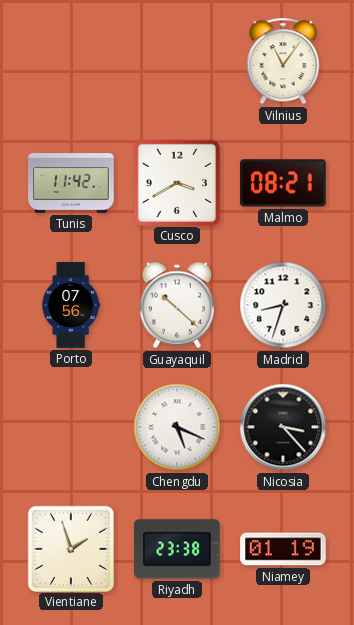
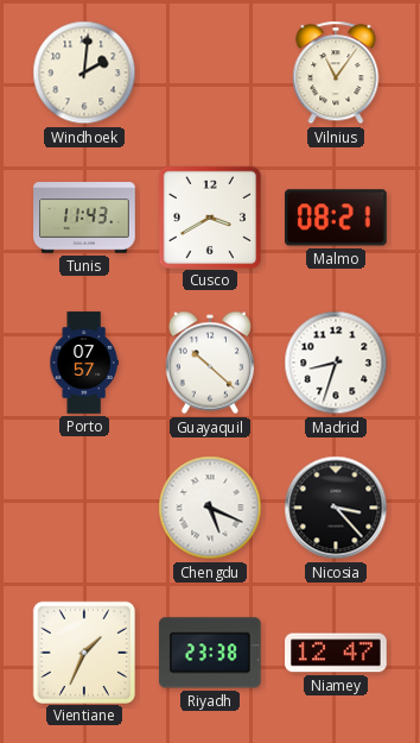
Windhoek: none -> 2:01 (84, 73)
Tunis: 11:42 -> 11:43 (84, 218)
Porto: 07:56 -> 07:57 (84, 363)
Vientiane: 1:57 -> 1:34 (83, 651)
Niamey: 01:19 -> 12:47 (336, 653)
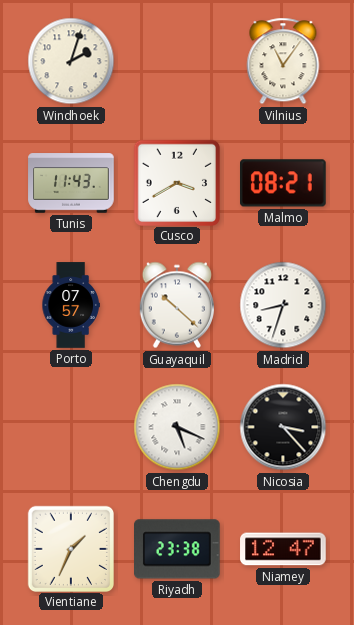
Windhoek: 2:01 -> 2:03 (71, 61)
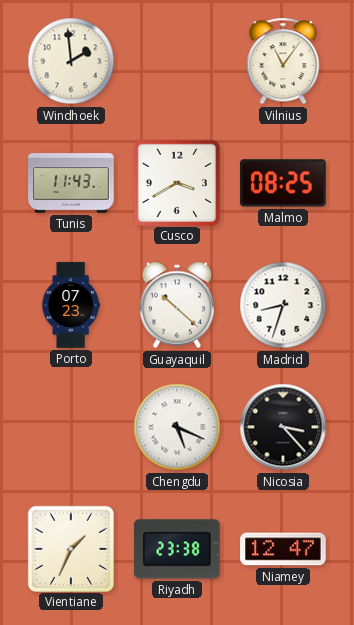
Windhoek: 2:03 -> 1:59 (71, 61)
Malmo: 08:21 -> 08:25 (284, 183)
Porto: 07:57 -> 07:23 (71, 305)
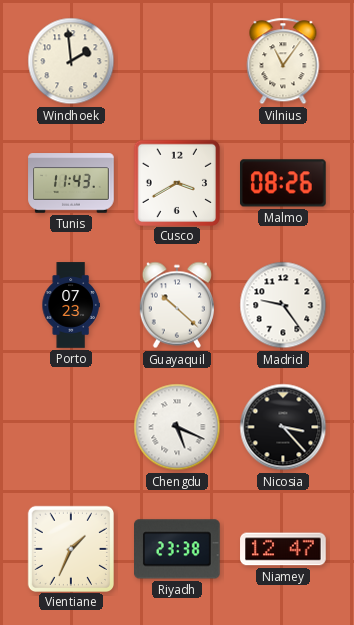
Malmo: 08:25 -> 08:26 (284, 183)
Madrid: 8:33 -> 9:24 (283, 305)
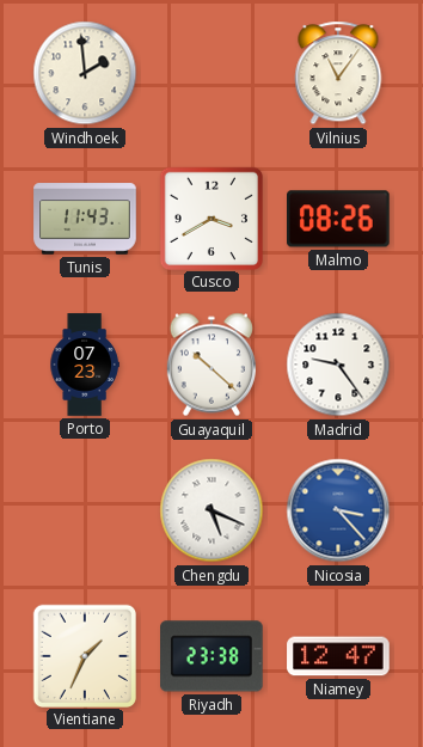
Nicosia dial: black -> blue (338, 510)
